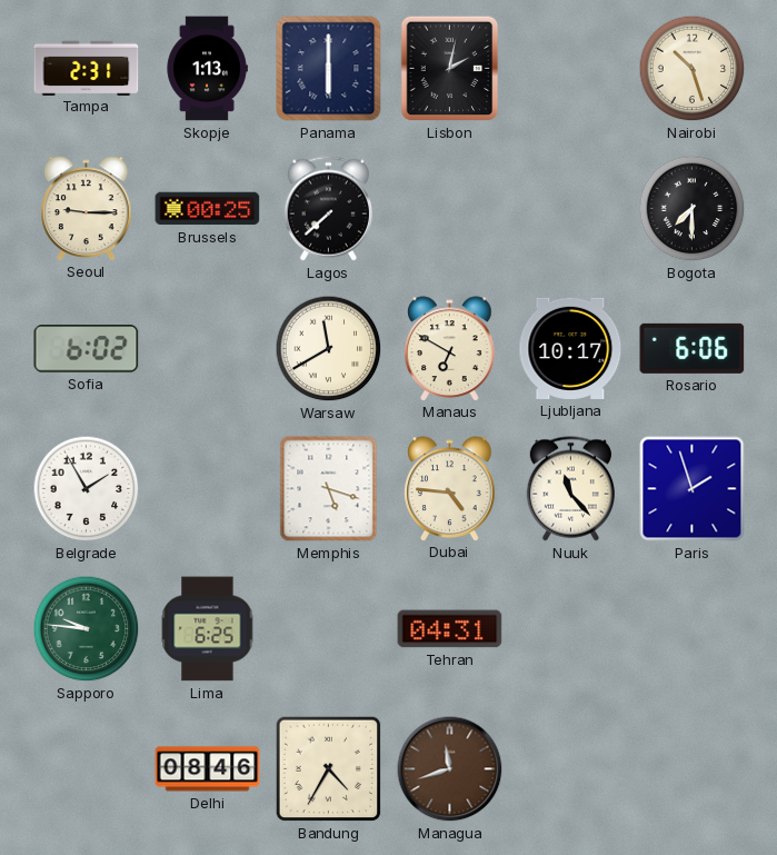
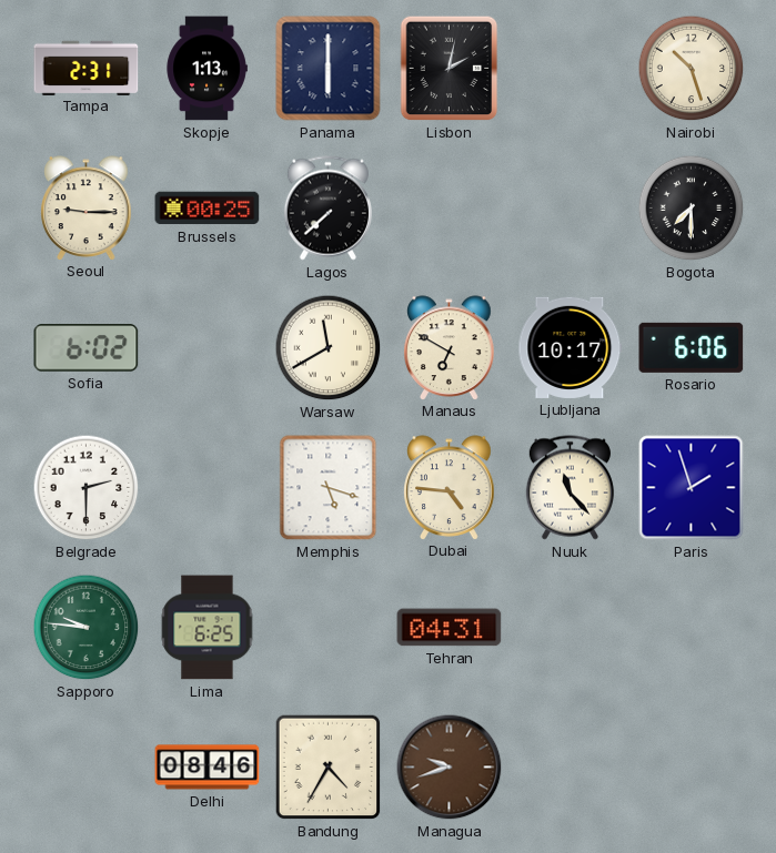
Belgrade: 1:55 -> 2:30 (87, 488)
Managua: 11:42 -> 9:42 (450, 768)
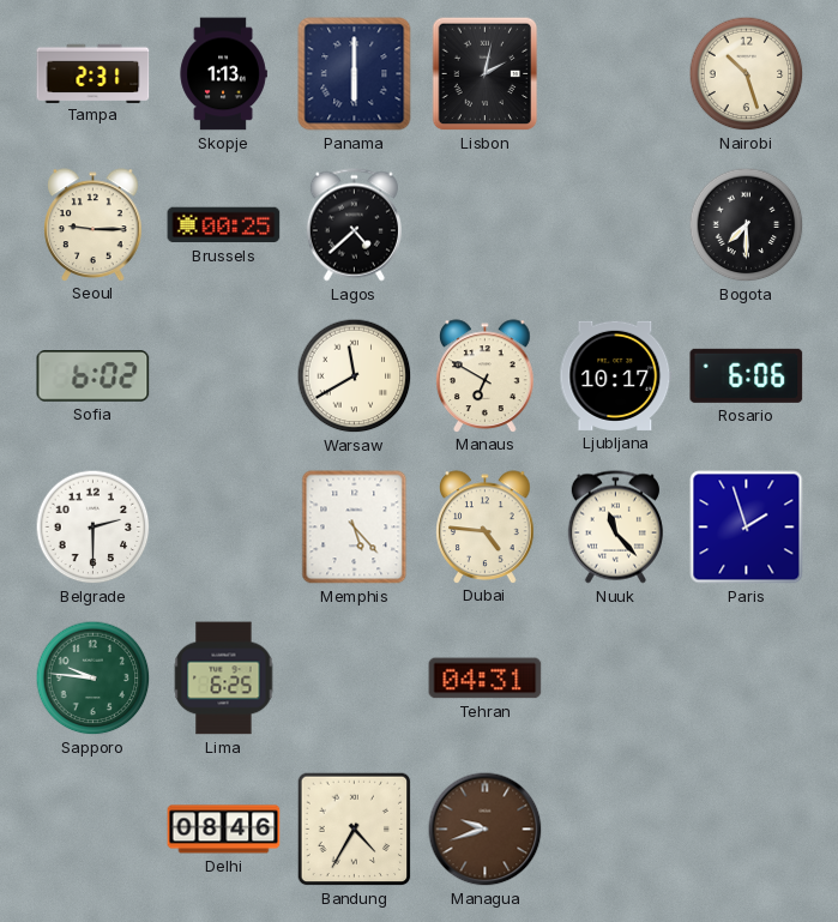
Lagos: 7:38 -> 4:38 (354, 225)
Memphis: 5:18 -> 5:23 (355, 528)
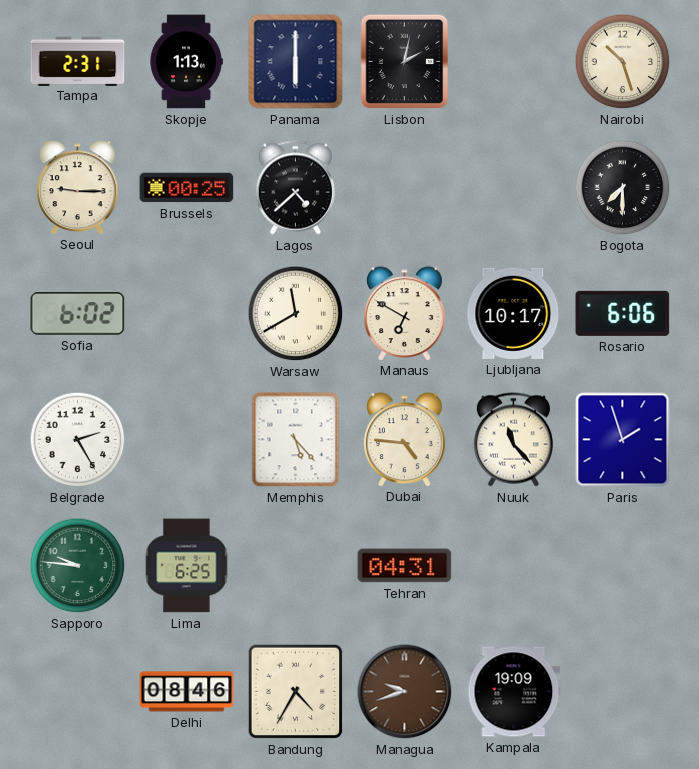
Belgrade: 2:30 -> 2:25 (78, 440)
Kampala: none -> 19:09 (514, 692)
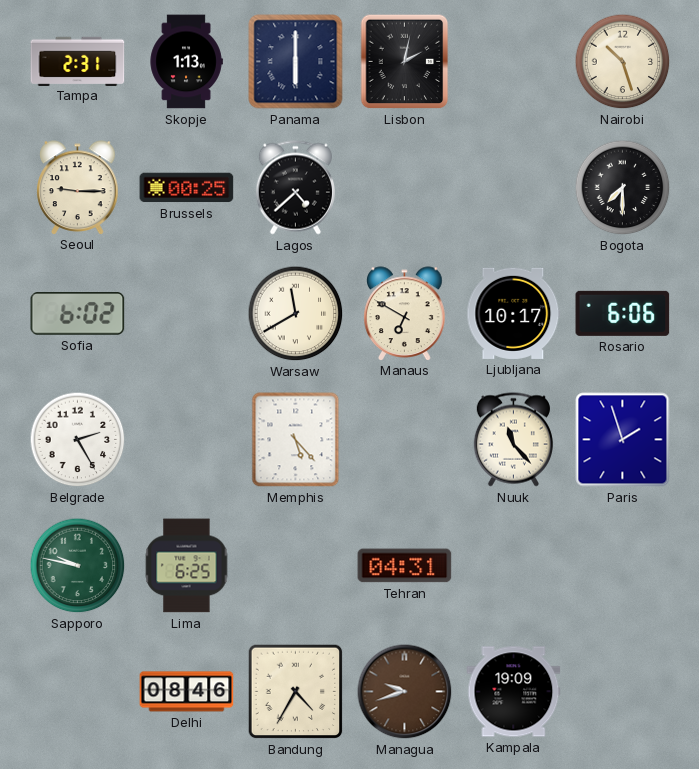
Dubai: 4:46 -> none (405, 439)
Sapporo: 9:46 -> 9:47 (78, 566)
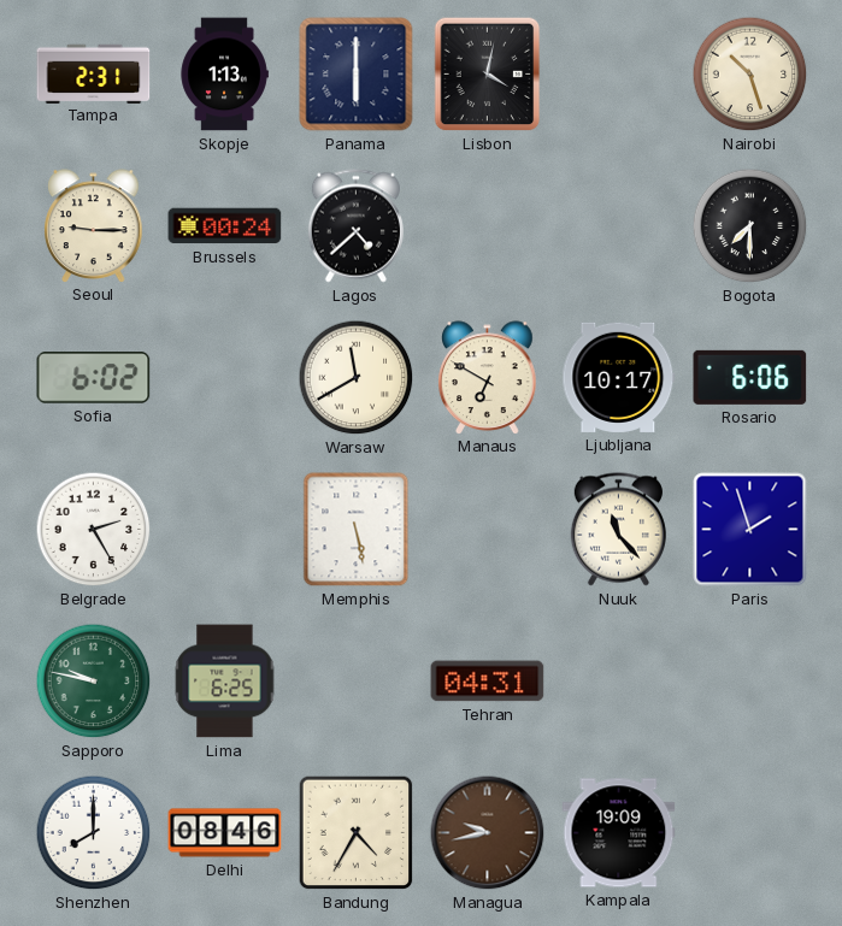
Lisbon: 2:02 -> 4:02 (488, 75)
Brussels: 00:25 -> 00:24 (225, 226)
Memphis: 5:23 -> 5:28 (357, 530)
Shenzhen: none -> 8:00 (94, 833)
Managua: 9:42 -> 9:43 (488, 833)
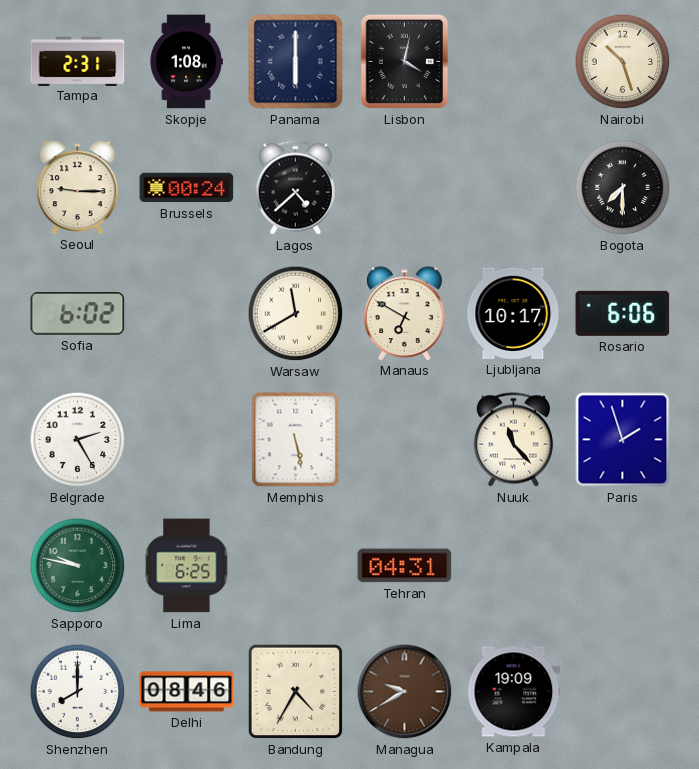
Skopje: 1:13 -> 1:08 (186, 62)
Managua: 9:43 -> 9:40 (405, 692)
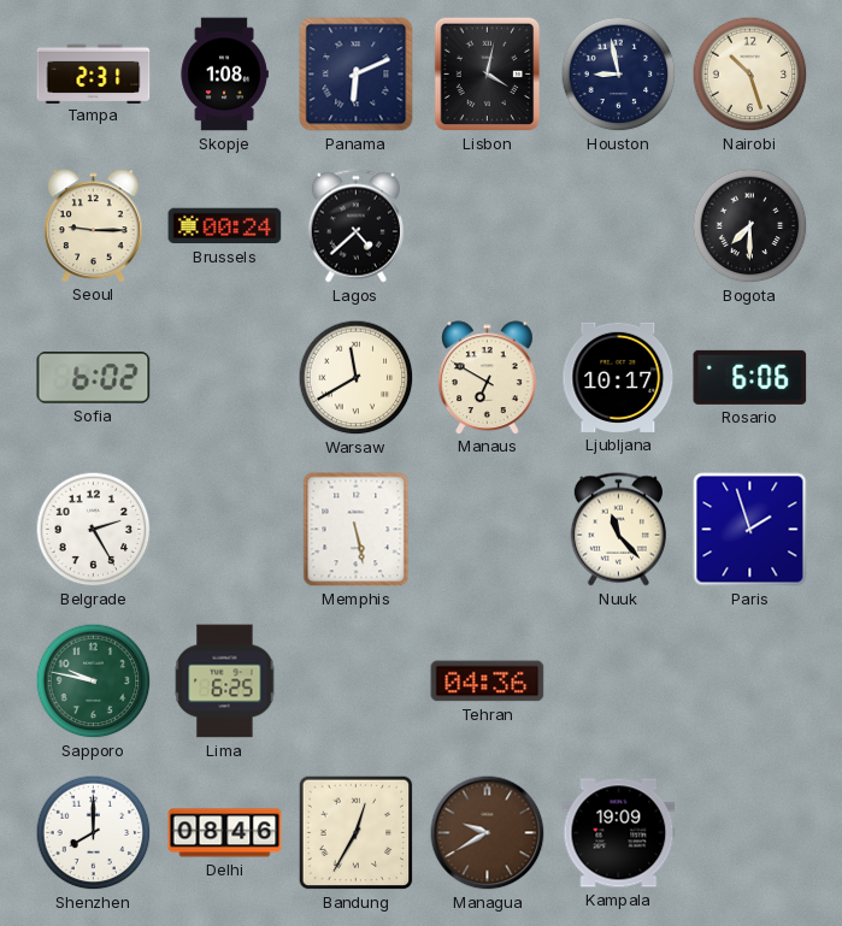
Panama: 6:00 -> 6:11 (357, 75)
Houston: none -> 8:58 (619, 75)
Tehran: 04:31 -> 04:36 (488, 682)
Bandung: 4:35 -> 12:35 (357, 833)
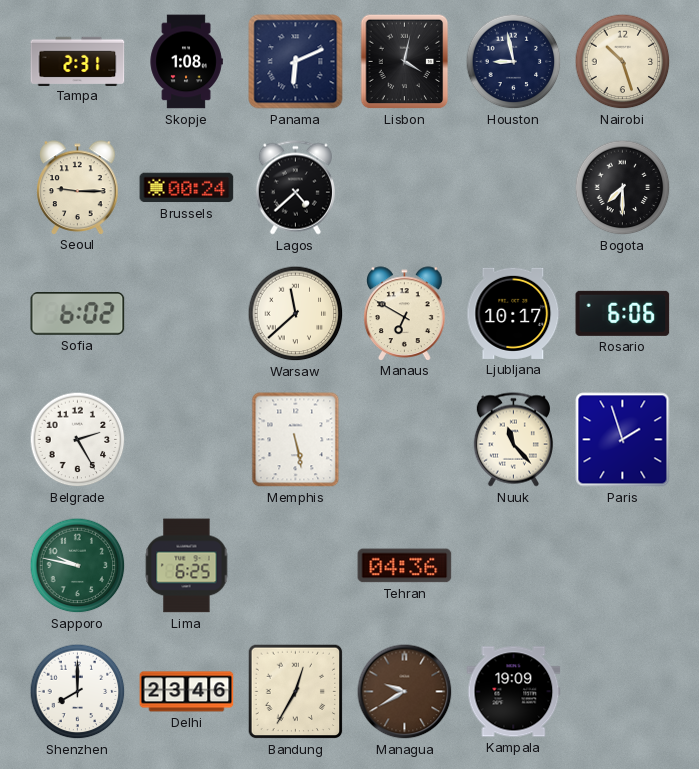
Warsaw: 11:40 -> 11:38 (296, 314)
Delhi: 08:46 -> 23:46 (187, 692)
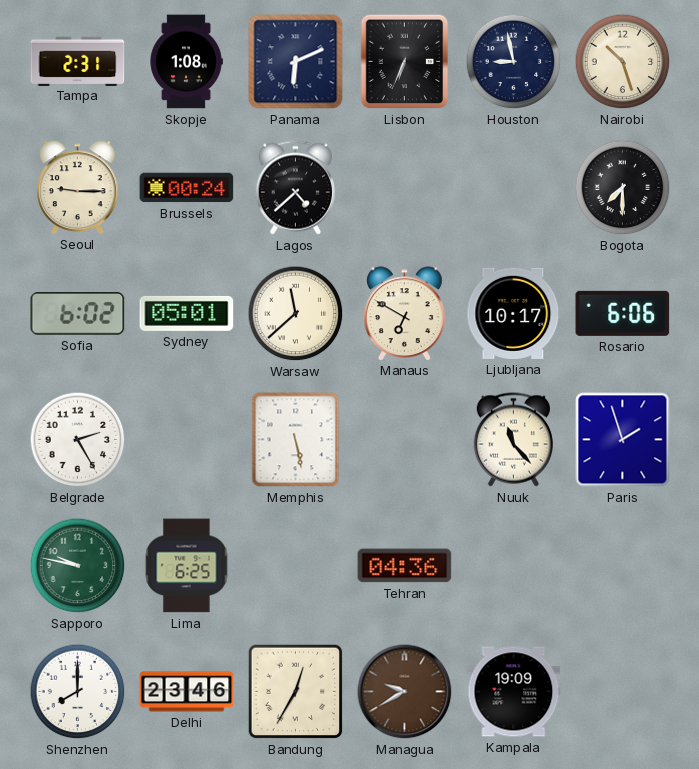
Lisbon: 4:02 -> 6:34 (405, 62)
Sydney: none -> 05:01 (187, 313)
